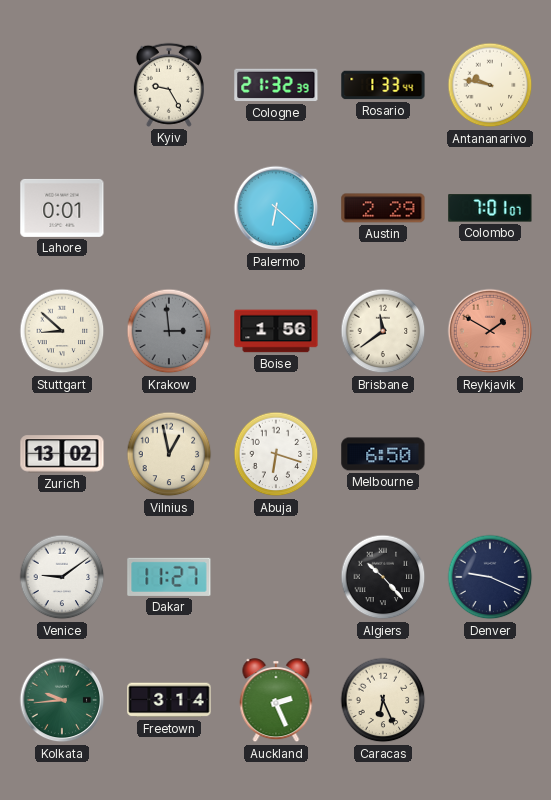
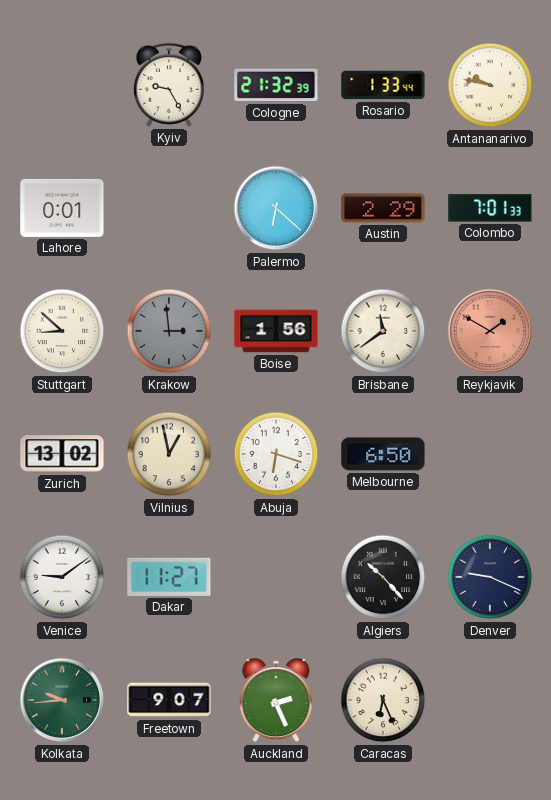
Colombo: 7:01:07 -> 7:01:33 (490, 208)
Freetown: 3:14 -> 9:07 (169, 700)
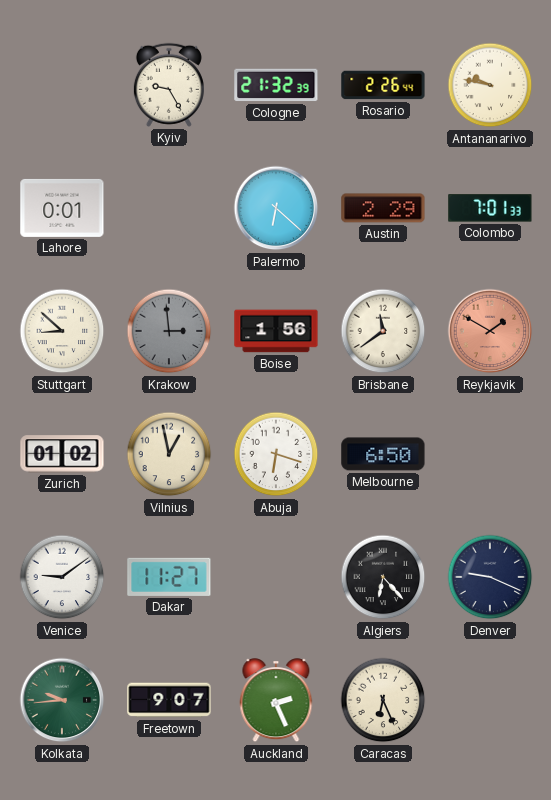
Rosario: 1:33 -> 2:26 (383, 85)
Zurich: 13:02 -> 01:02 (62, 454)
Algiers: 10:23 -> 6:23 (383, 577)
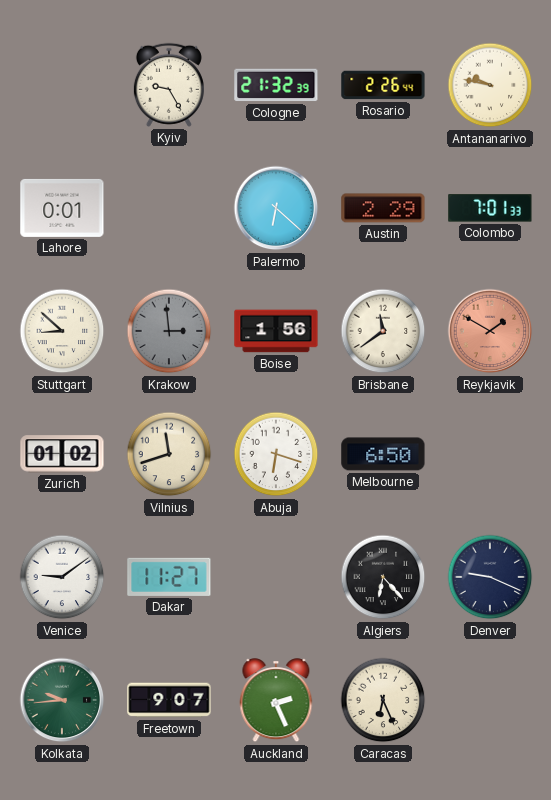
Vilnius: 12:58 -> 11:42 (169, 454)
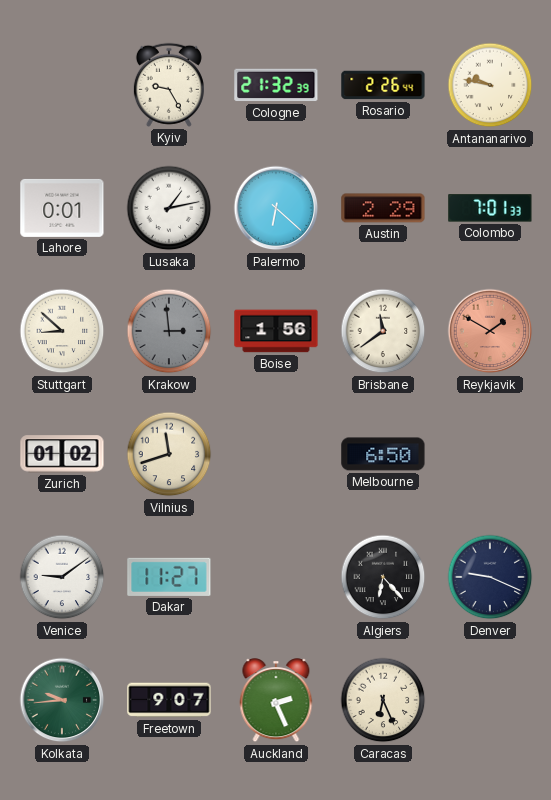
Lusaka: none -> 1:13 (169, 208)
Abuja: 6:18 -> none (276, 454)
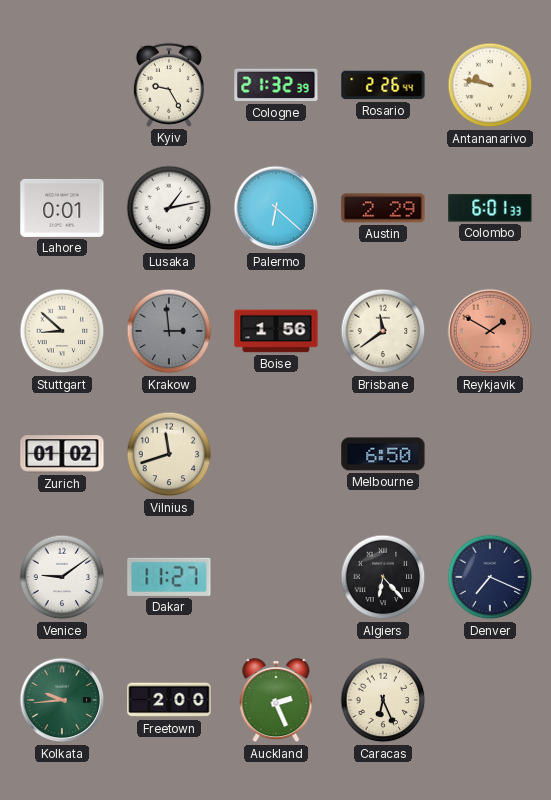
Colombo: 7:01 -> 6:01 (490, 208)
Denver: 9:19 -> 7:19 (490, 577)
Freetown: 9:07 -> 2:00 (169, 700)
